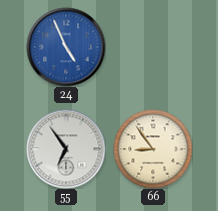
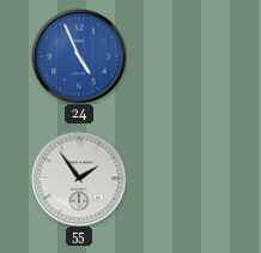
55: 6:54 -> 1:54 (79, 179)
66: 8:54 -> none (153, 149)
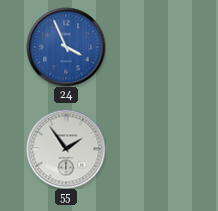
24: 4:56 -> 3:56 (66, 47)
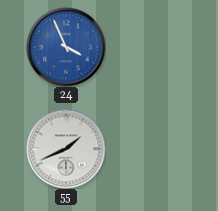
55: 1:54 -> 1:41 (66, 149)
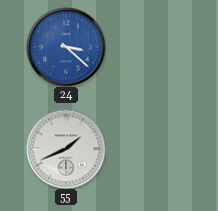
24: 3:56 -> 3:22 (66, 47)
